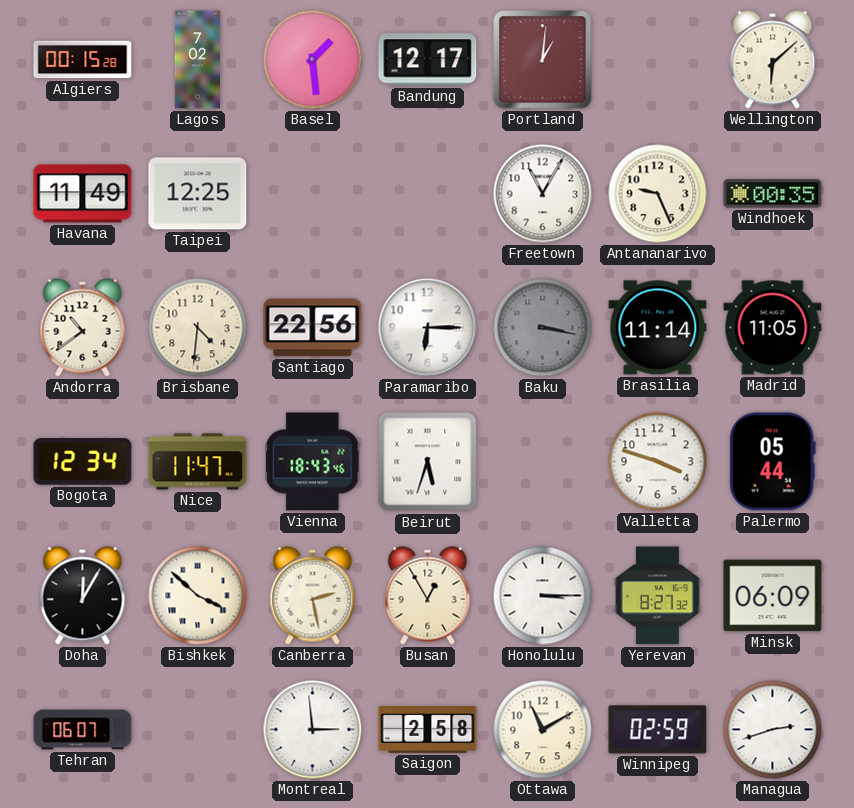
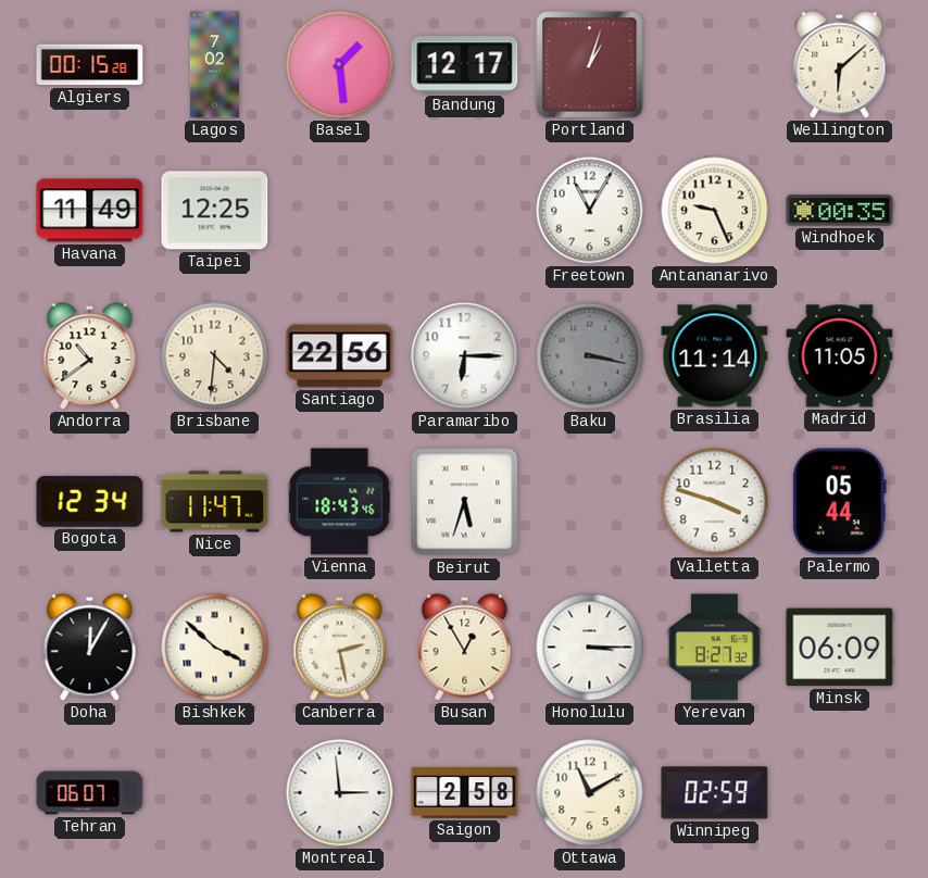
Portland: 1:01 -> 1:03 (590, 65)
Managua: 2:42 -> none (773, 730)
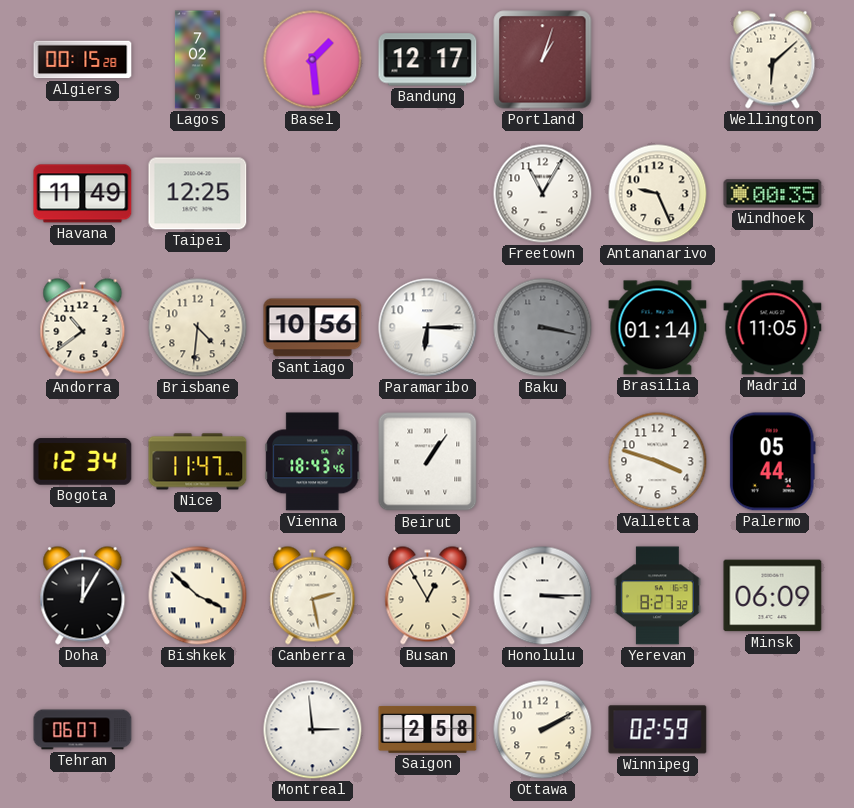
Santiago: 22:56 -> 10:56 (313, 328)
Brasilia: 11:14 -> 01:14 (658, 328)
Beirut: 5:33 -> 1:06 (428, 462)
Ottawa: 11:10 -> 2:10 (543, 730)
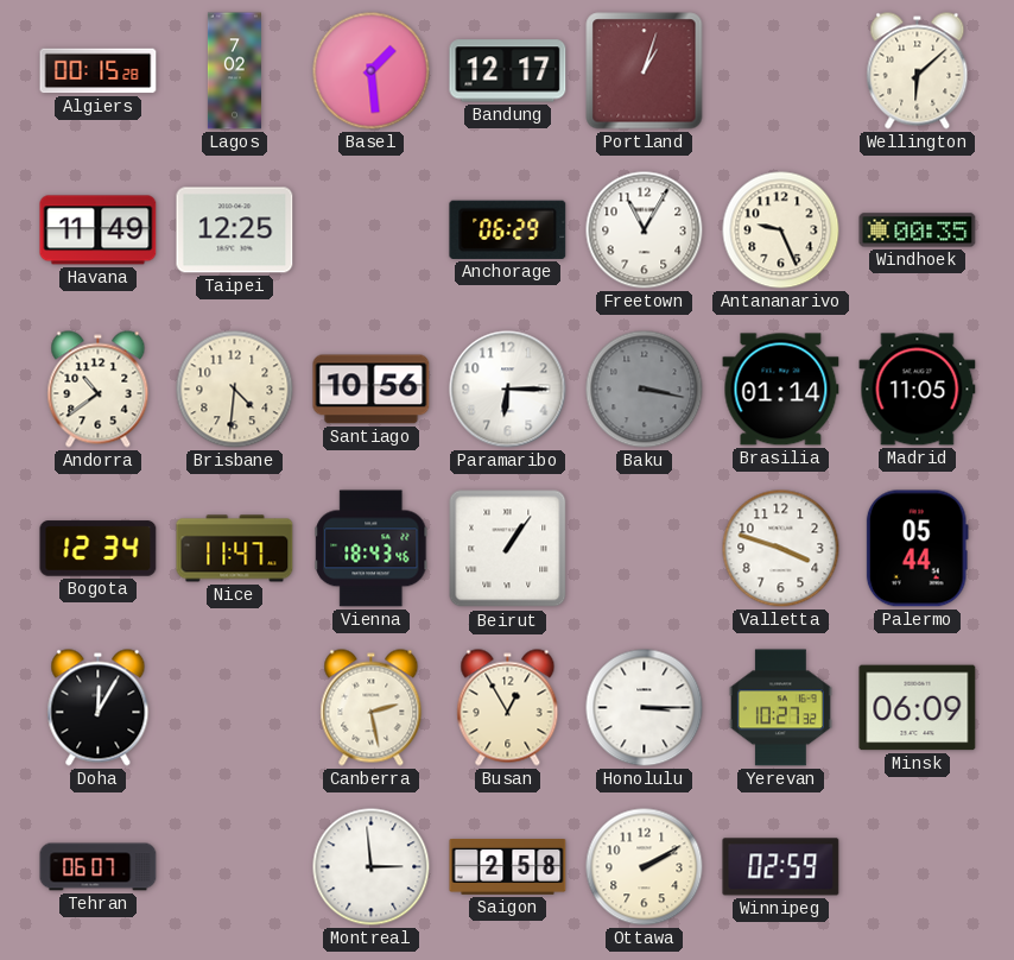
Anchorage: none -> 06:29 (508, 229)
Bishkek: 3:52 -> none (198, 596)
Yerevan: 8:27 -> 10:27 (780, 708)
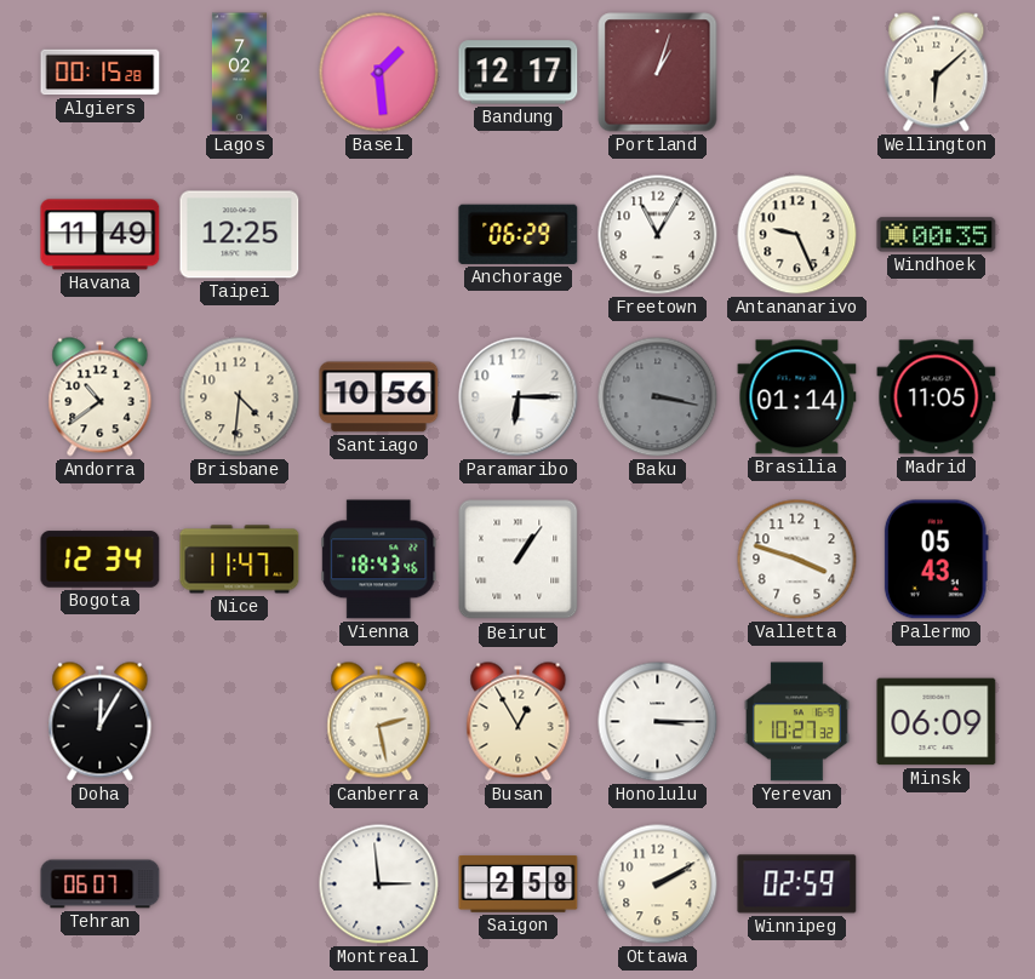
Palermo: 05:44 -> 05:43 (936, 560)
